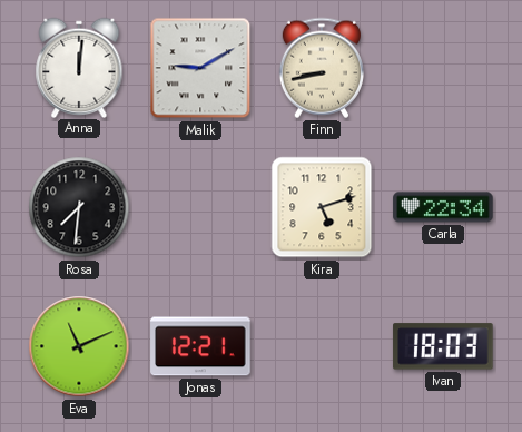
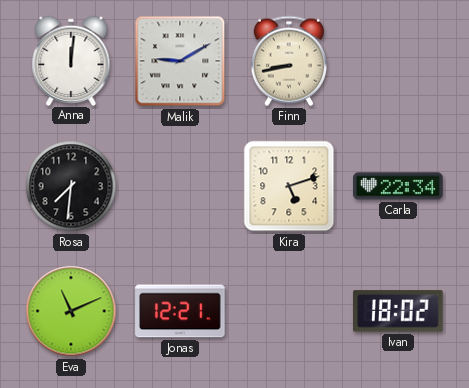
Ivan: 18:03 -> 18:02 (398, 311)
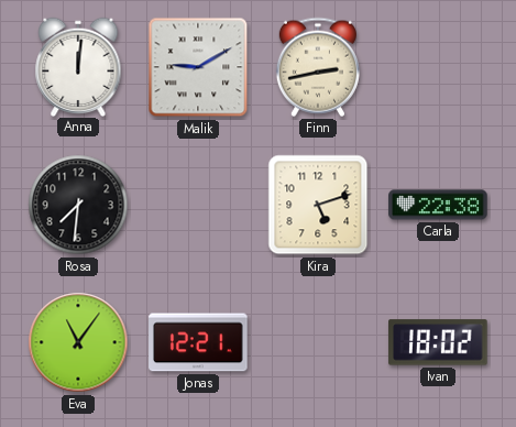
Finn: 8:43 -> 2:43 (318, 67)
Carla: 22:34 -> 22:38 (438, 205)
Eva: 11:11 -> 11:06 (78, 342)
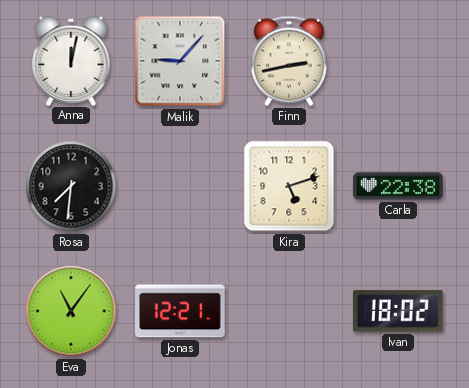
Anna: 12:01 -> 12:02 (71, 60)
Malik: 9:10 -> 9:07 (180, 61)
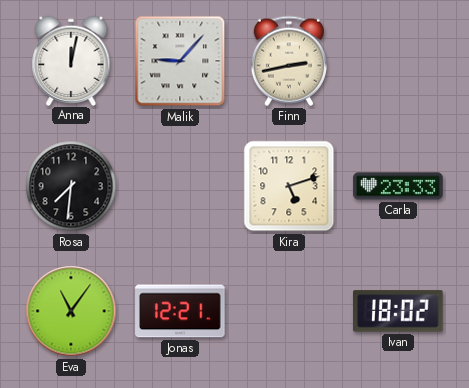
Carla: 22:38 -> 23:33 (398, 186)
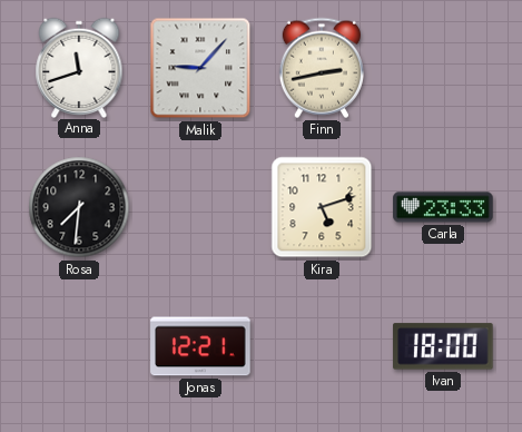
Anna: 12:02 -> 11:42 (79, 67)
Eva: 11:06 -> none (71, 311)
Ivan: 18:02 -> 18:00 (443, 346)
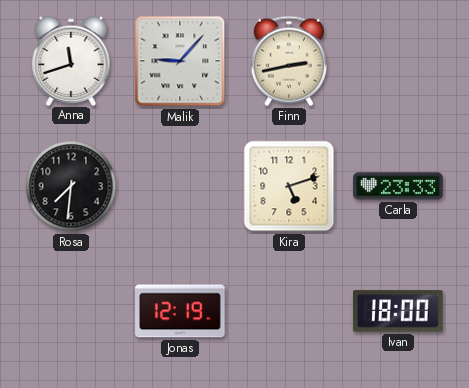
Jonas: 12:21 -> 12:19 (180, 311)
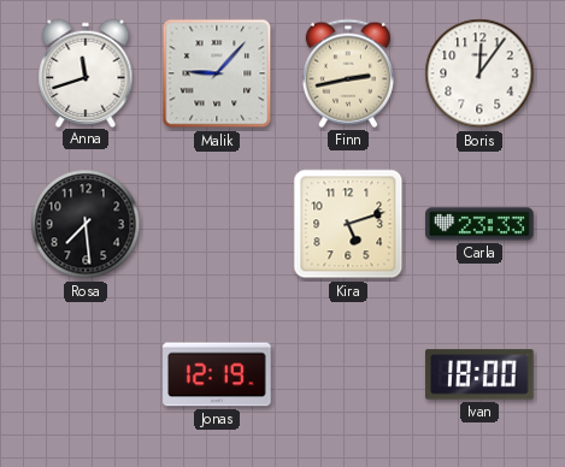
Boris: none -> 12:06 (479, 73)
Rosa: 7:31 -> 7:29 (86, 224)
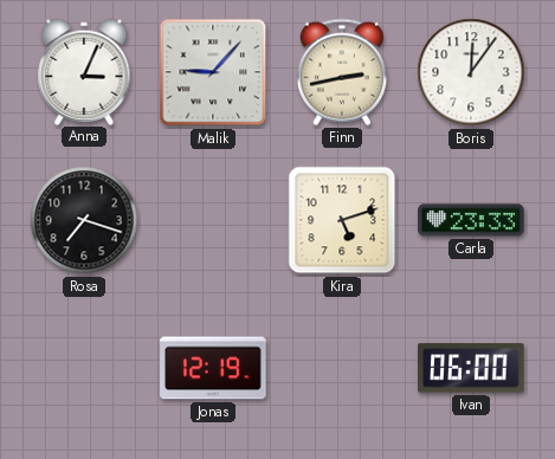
Anna: 11:42 -> 3:04 (84, 71)
Rosa: 7:29 -> 7:18 (84, 220)
Ivan: 18:00 -> 06:00 (471, 368)
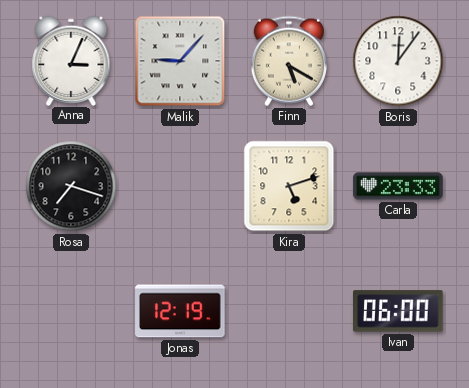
Finn: 2:43 -> 5:20 (289, 61)
